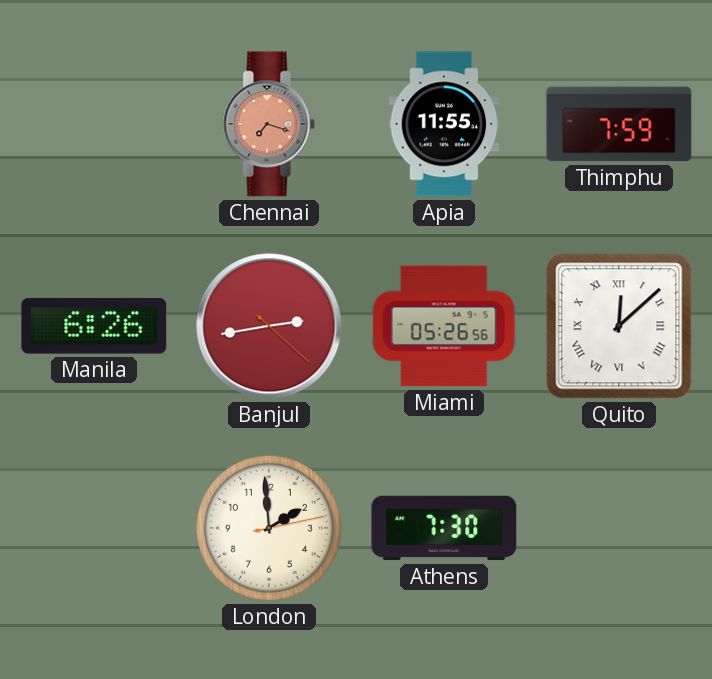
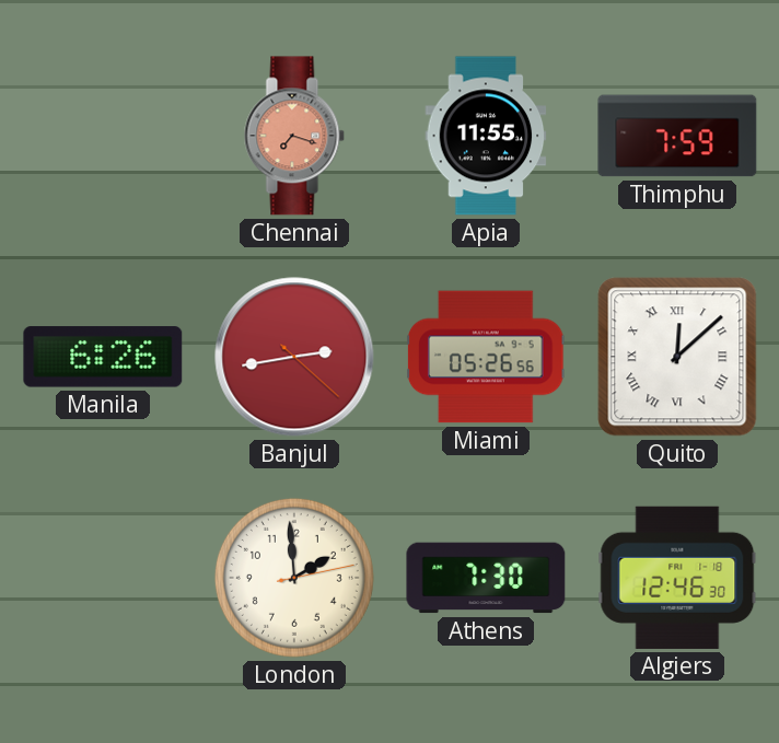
Algiers: none -> 12:46 (677, 578)
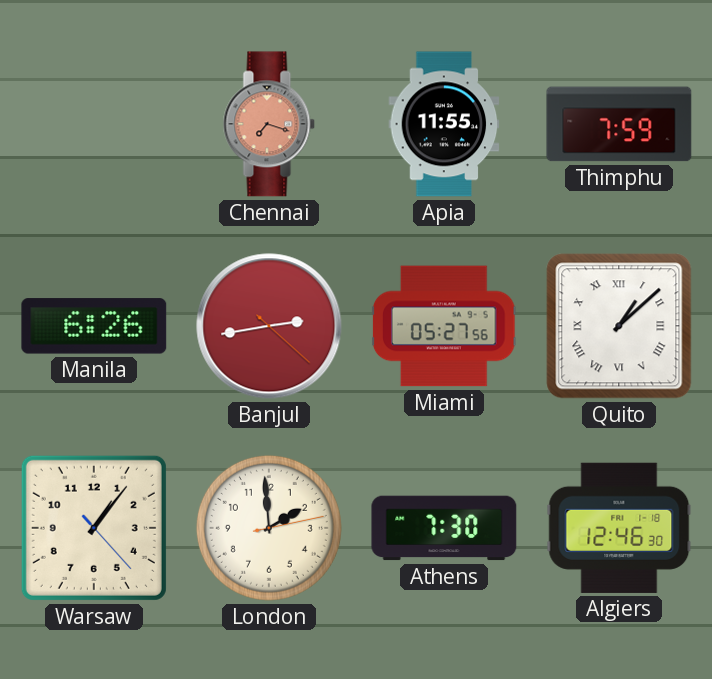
Miami: 05:26 -> 05:27 (445, 326)
Quito: 12:08 -> 1:08 (619, 326)
Warsaw: none -> 1:06 (94, 528)
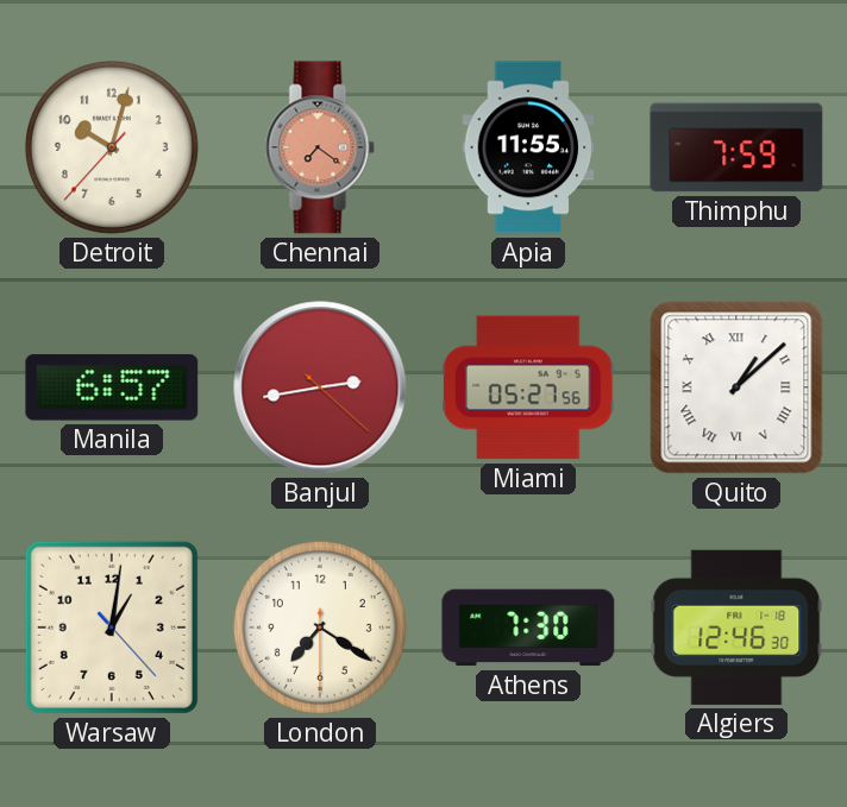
Detroit: none -> 10:02 (112, 147)
Chennai: 7:18 -> 7:21 (320, 147)
Manila: 6:26 -> 6:57 (112, 387)
Warsaw: 1:06 -> 1:01 (112, 628)
London: 1:59 -> 7:20 (320, 628)
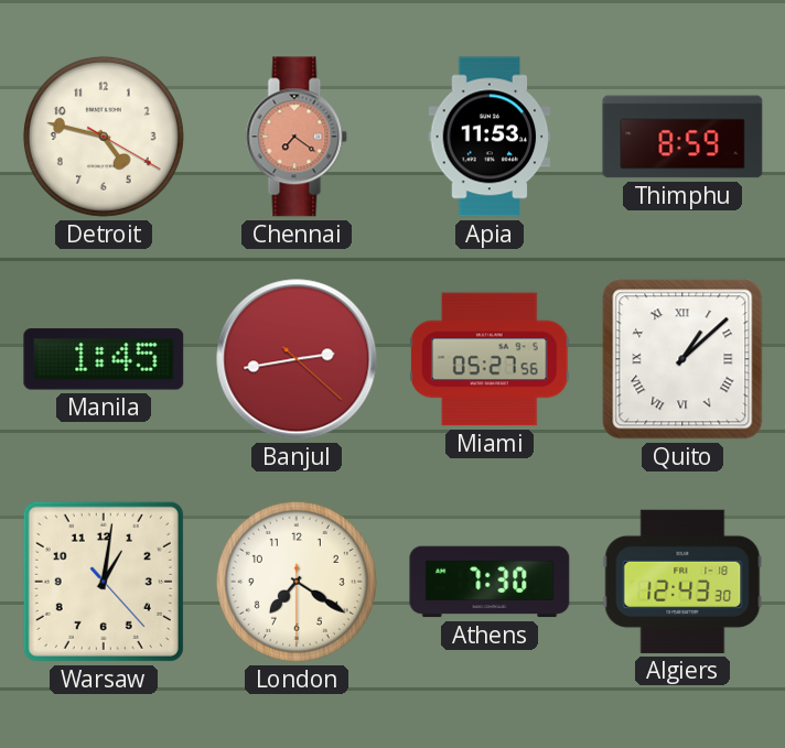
Detroit: 10:02 -> 4:47 (104, 137)
Apia: 11:55 -> 11:53 (490, 137)
Thimphu: 7:59 -> 8:59 (682, 137)
Manila: 6:57 -> 1:45 (104, 359)
Algiers: 12:46 -> 12:43 (682, 582)
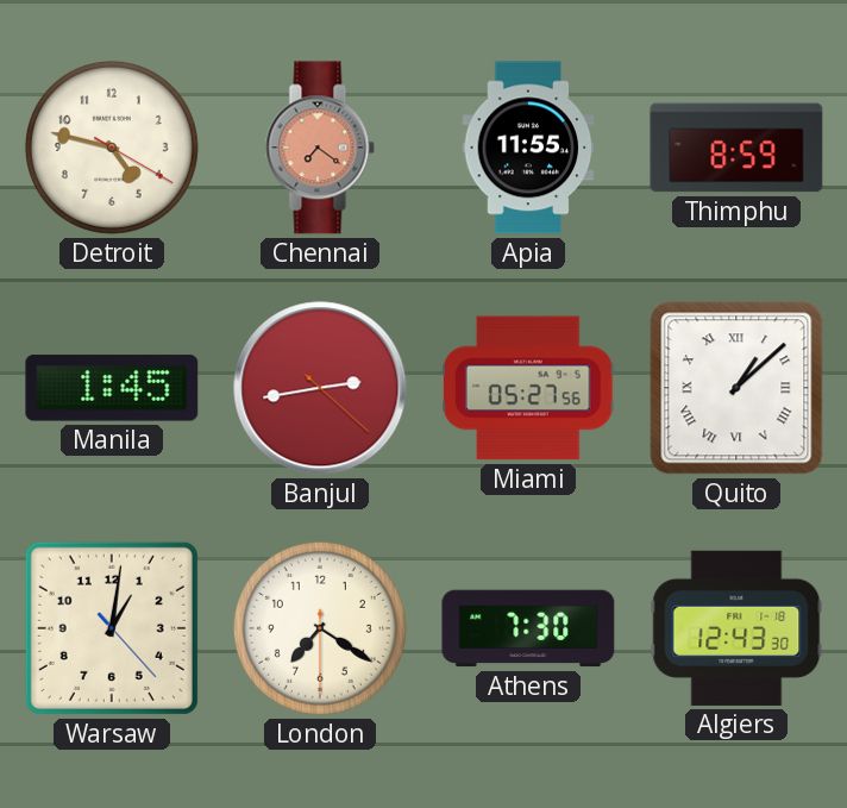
Apia: 11:53 -> 11:55 (528, 148)
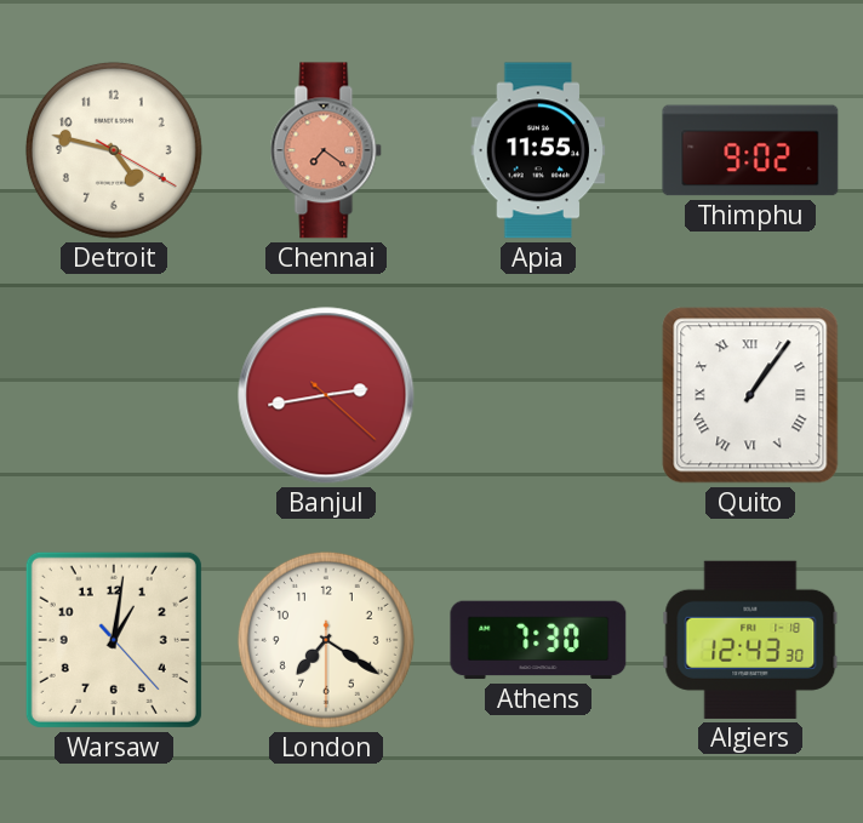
Thimphu: 8:59 -> 9:02 (750, 150)
Manila: 1:45 -> none (112, 388)
Miami: 05:27 -> none (529, 388)
Quito: 1:08 -> 1:06 (750, 395)
